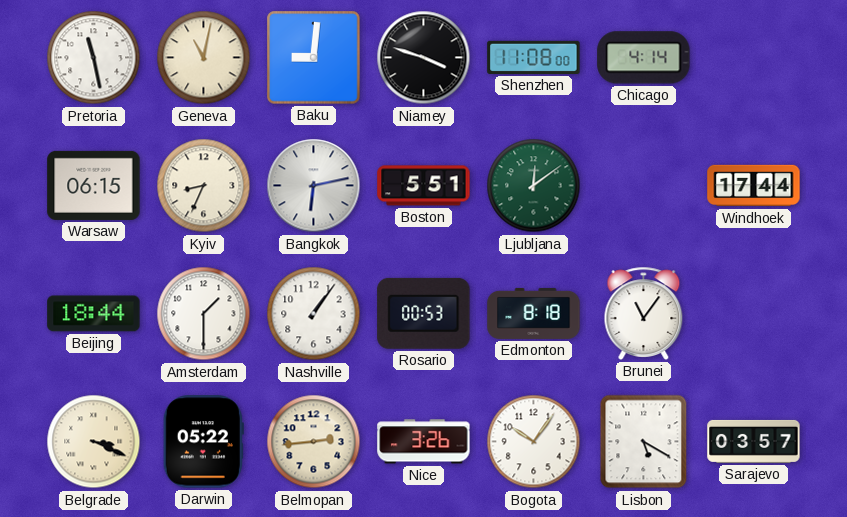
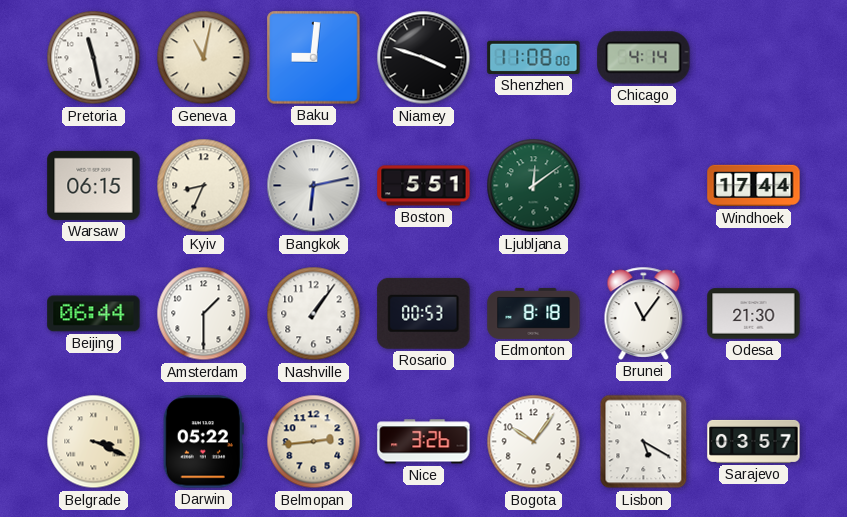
Beijing: 18:44 -> 06:44 (94, 314)
Odesa: none -> 21:30 (754, 314)
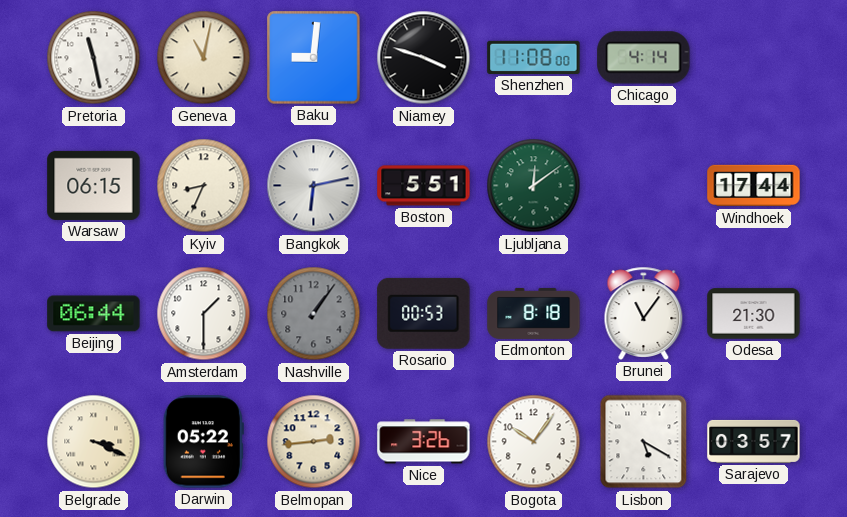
Nashville dial: white -> grey (314, 314)
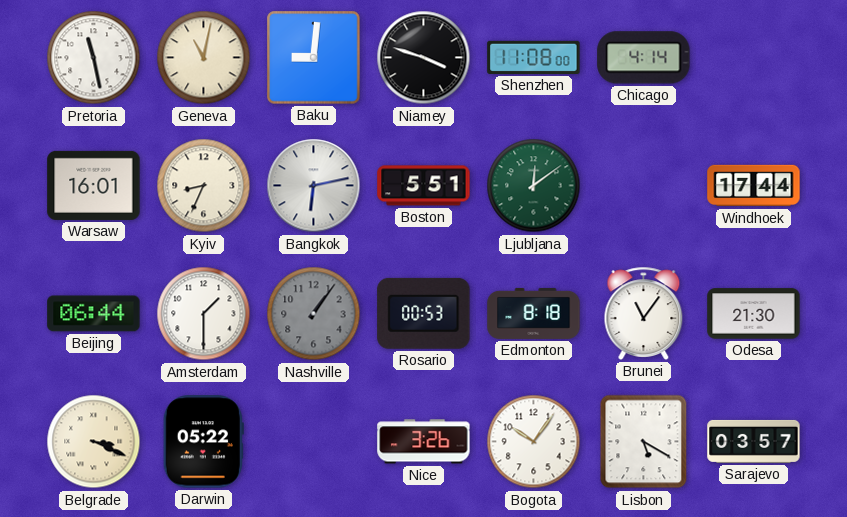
Warsaw: 06:15 -> 16:01 (94, 185)
Belmopan: 2:44 -> none (314, 442)
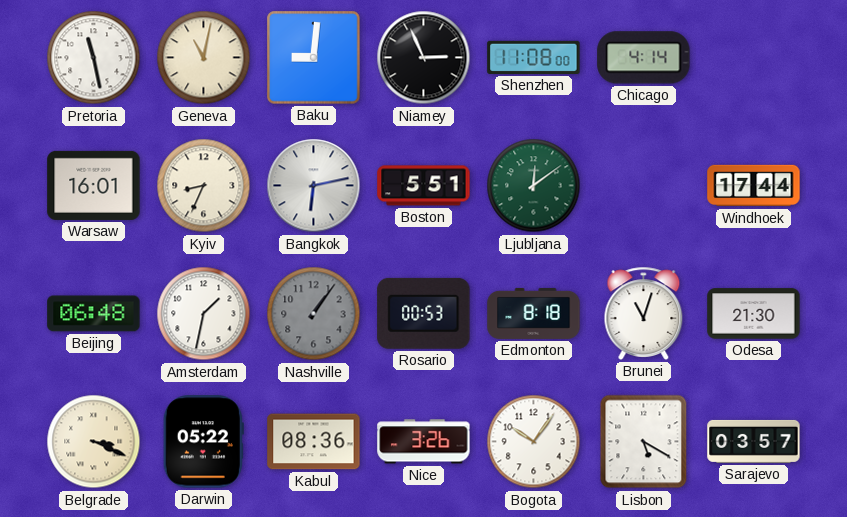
Niamey: 3:48 -> 2:56 (424, 58)
Beijing: 06:44 -> 06:48 (94, 314)
Amsterdam: 1:30 -> 1:32 (204, 314)
Brunei: 11:06 -> 11:03 (644, 313)
Kabul: none -> 08:36 (314, 442)
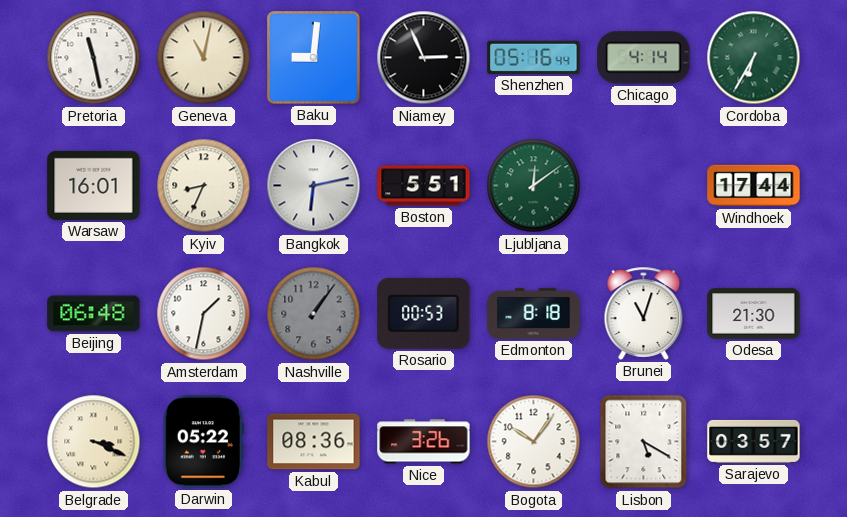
Shenzhen: 11:08 -> 05:16 (534, 57)
Cordoba: none -> 6:35 (754, 58)
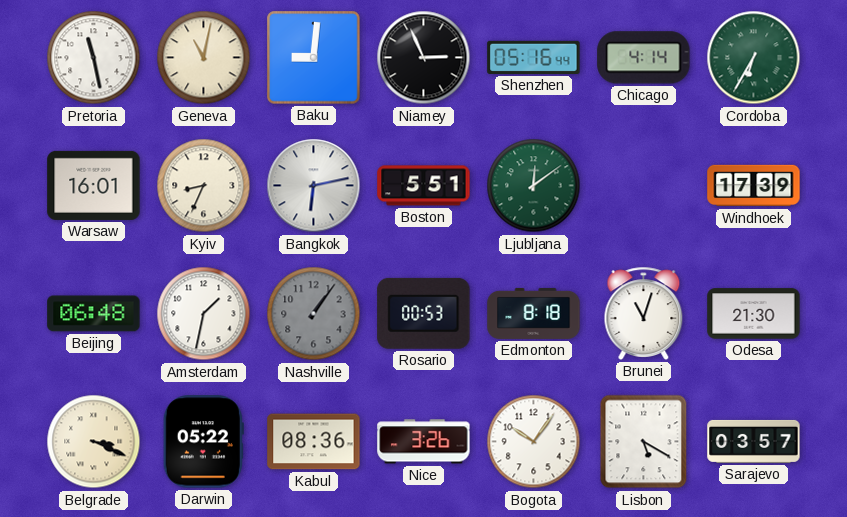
Windhoek: 17:44 -> 17:39 (754, 186)
